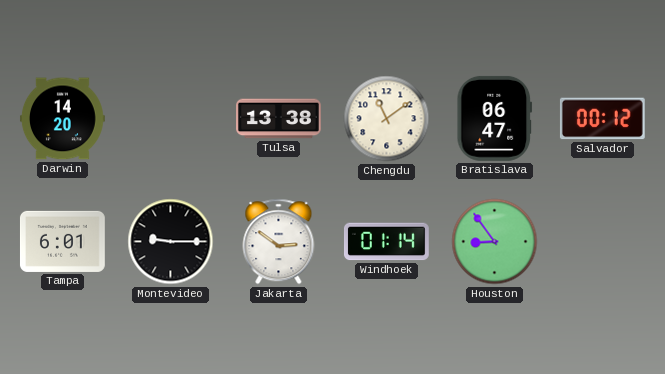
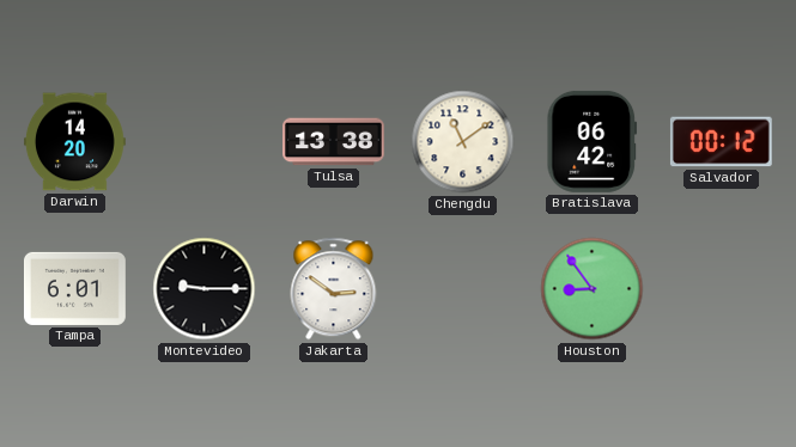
Bratislava: 06:47 -> 06:42 (593, 141)
Windhoek: 01:14 -> none (386, 242)
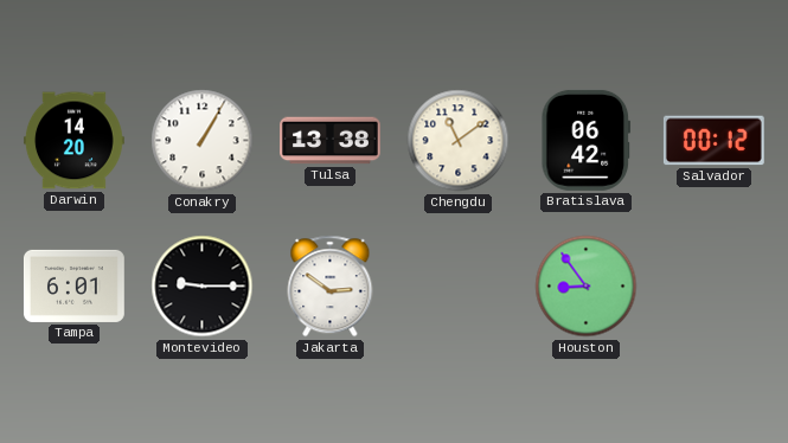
Conakry: none -> 1:05 (203, 141)
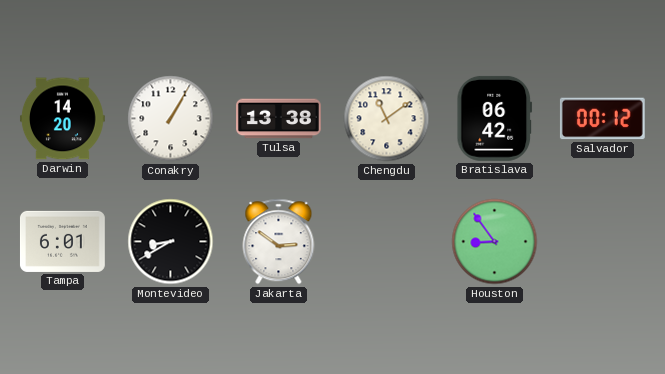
Montevideo: 9:15 -> 8:40 (171, 242)
